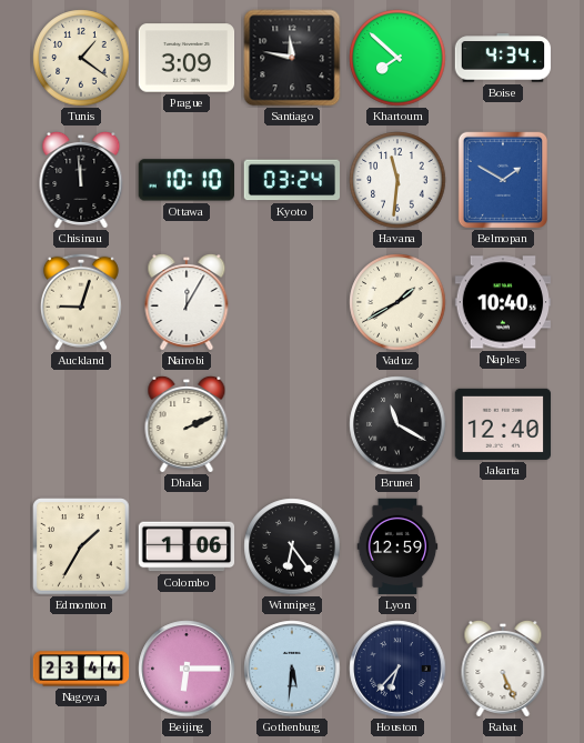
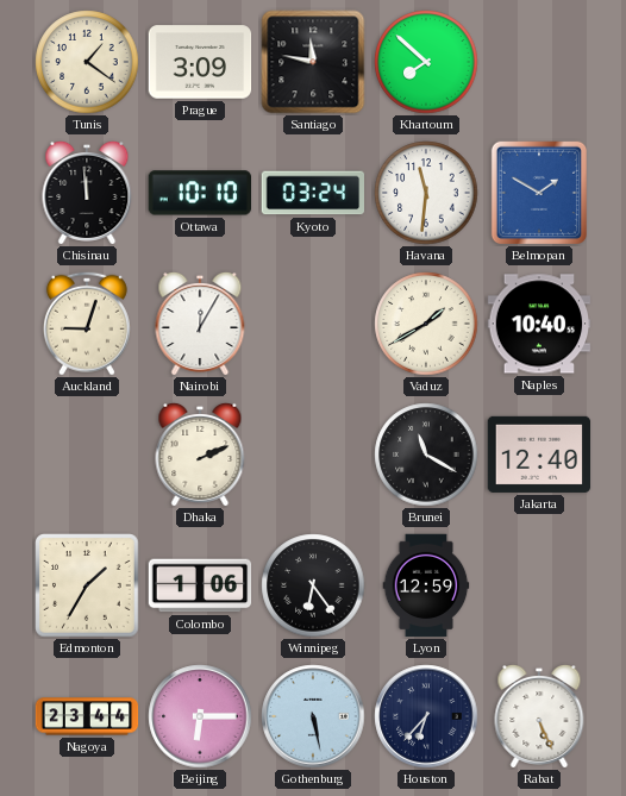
Boise: 4:34 -> none (503, 58)
Gothenburg: 5:31 -> 5:28 (313, 716)
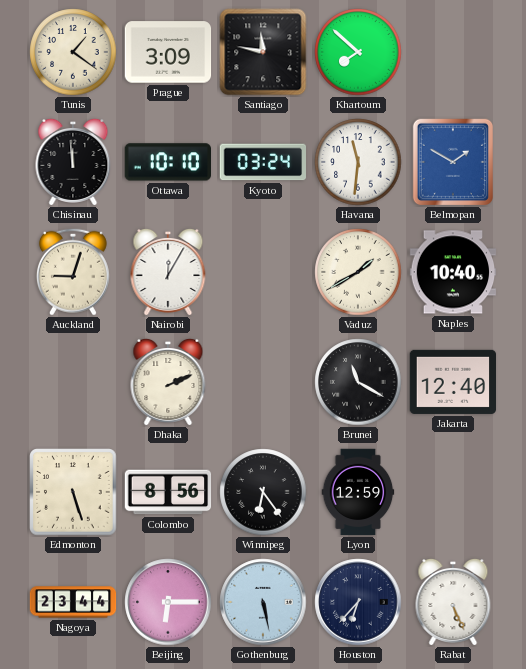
Edmonton: 1:35 -> 5:27 (73, 492)
Colombo: 1:06 -> 8:56 (168, 492)
